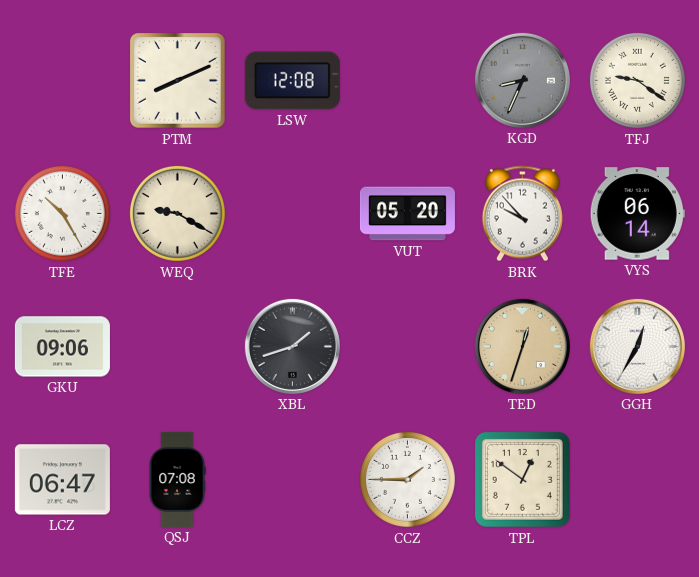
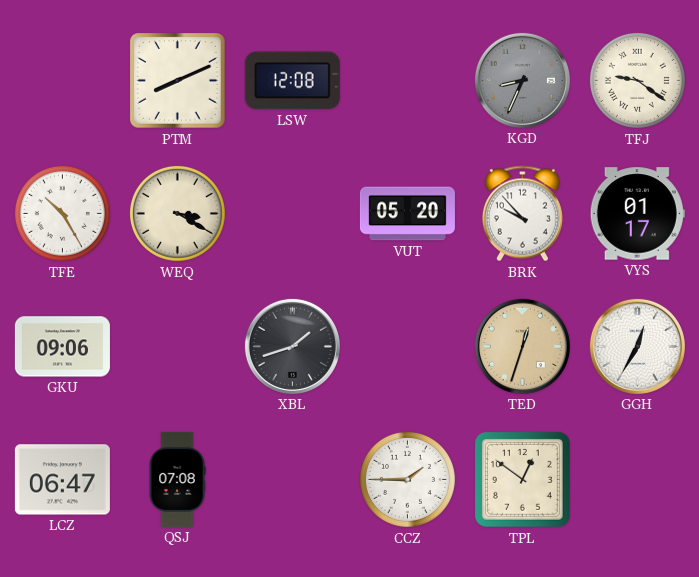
WEQ: 9:20 -> 3:20 (177, 213)
VYS: 06:14 -> 01:17 (637, 214)
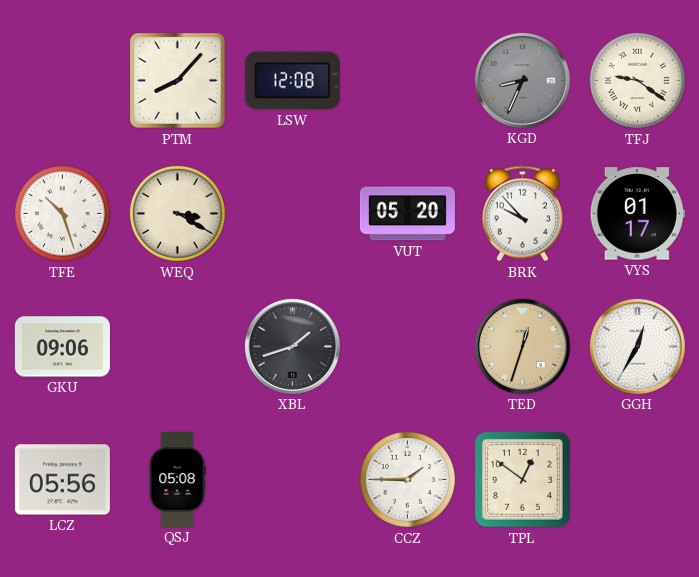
PTM: 8:11 -> 8:07 (178, 81)
TFE: 10:25 -> 10:27 (62, 213)
LCZ: 06:47 -> 05:56 (62, 480)
QSJ: 07:08 -> 05:08 (177, 479)
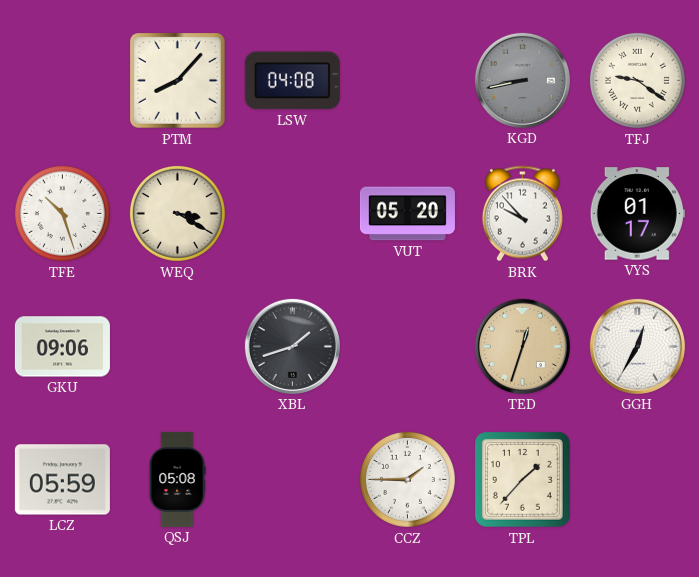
LSW: 12:08 -> 04:08 (292, 81)
KGD: 8:34 -> 8:43 (522, 80)
LCZ: 05:56 -> 05:59 (62, 480)
TPL: 12:51 -> 1:37 (522, 479)
